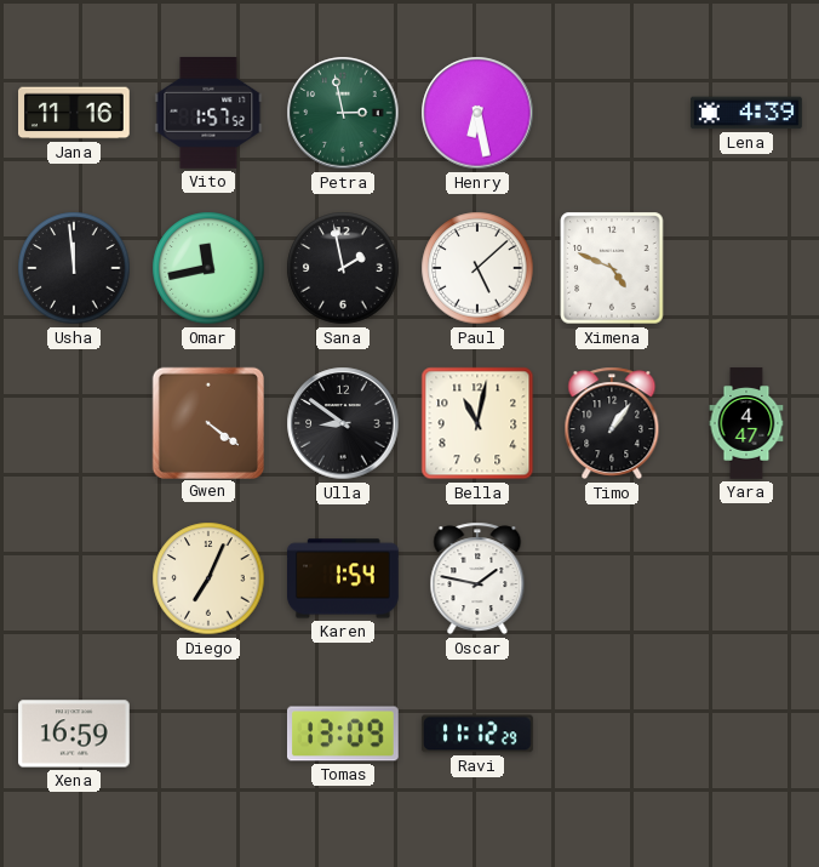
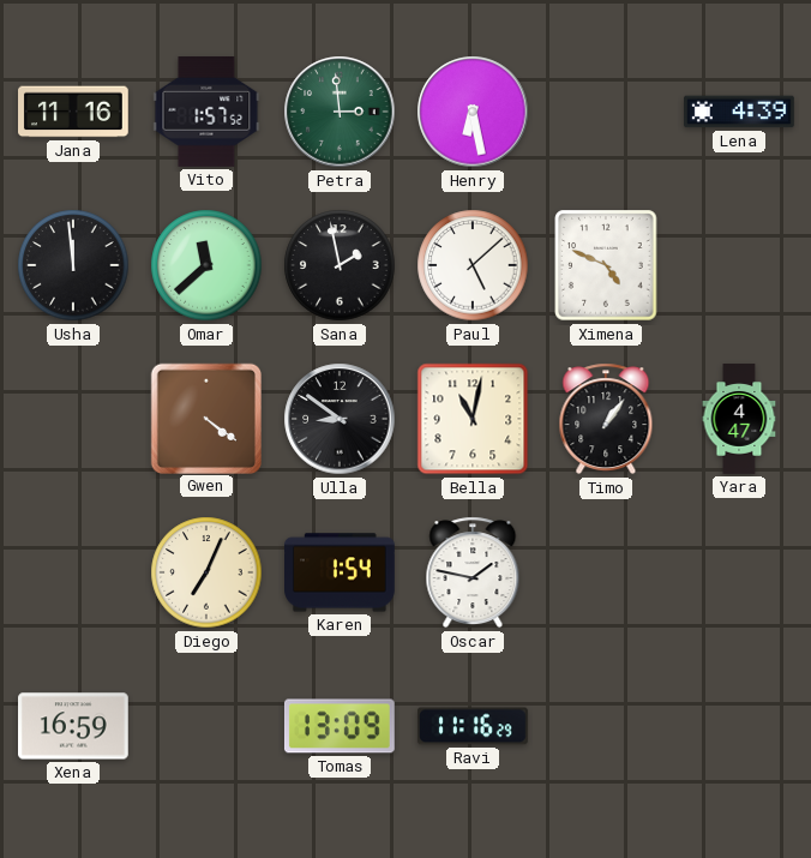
Petra: 2:58 -> 2:59 (340, 112)
Omar: 11:43 -> 11:38 (206, 265)
Ravi: 11:12 -> 11:16 (473, 726)
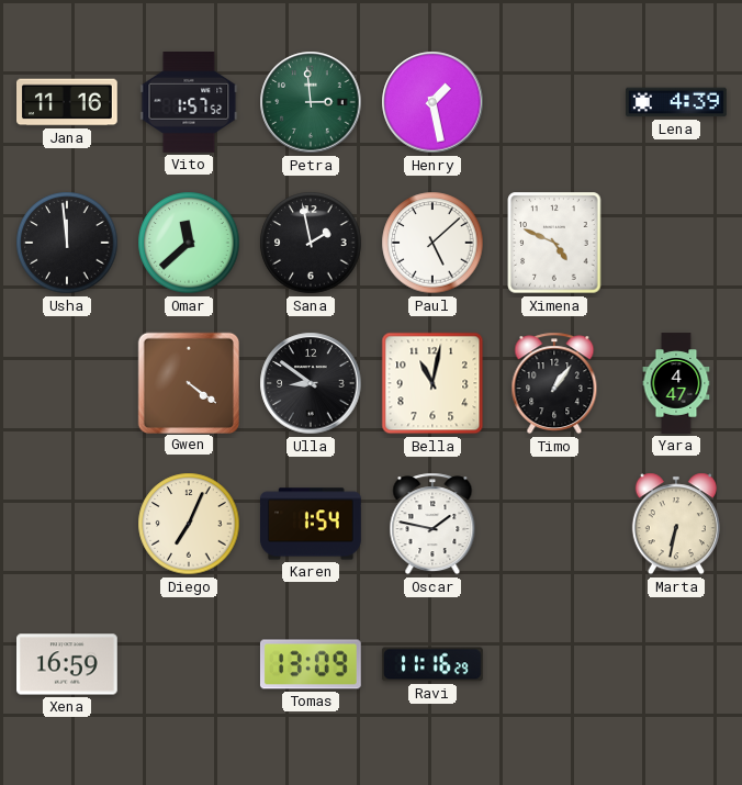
Henry: 6:28 -> 1:28 (432, 102)
Marta: none -> 6:32 (676, 524)
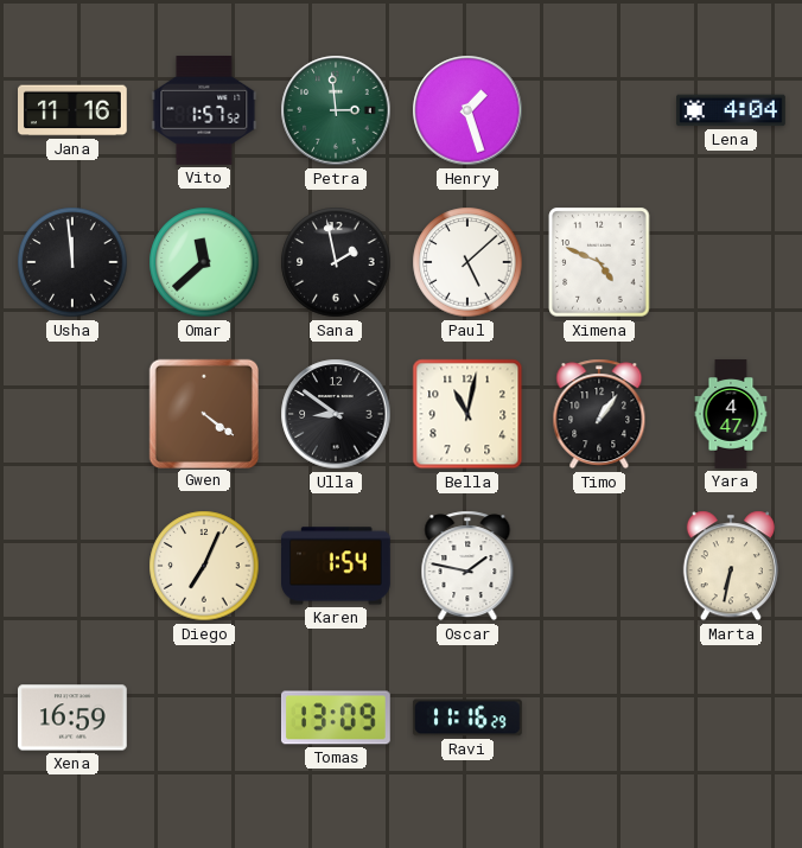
Henry: 1:28 -> 1:27 (467, 110)
Lena: 4:39 -> 4:04 (732, 110)
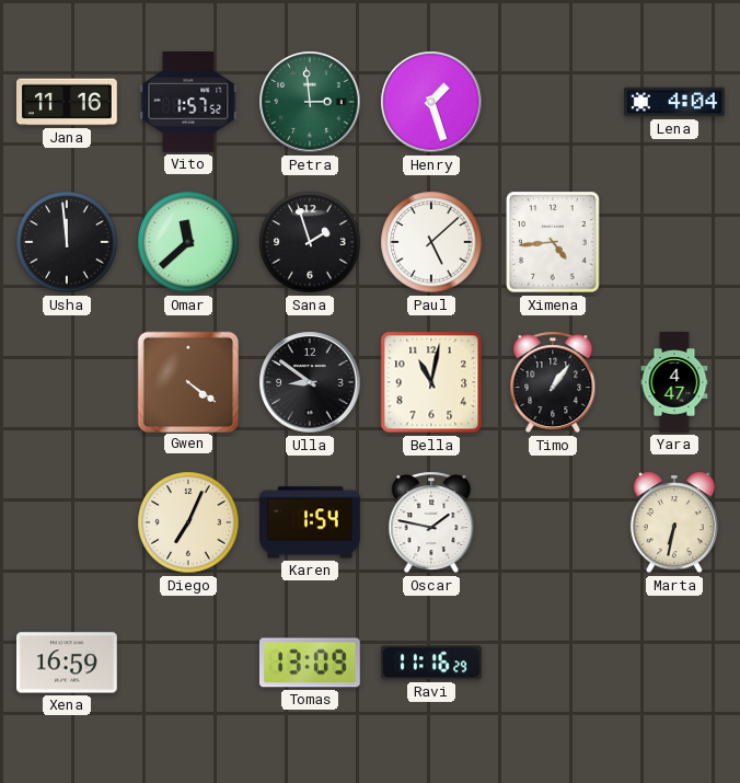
Sana: 1:58 -> 1:57 (310, 242)
Ximena: 4:49 -> 4:44 (553, 242)
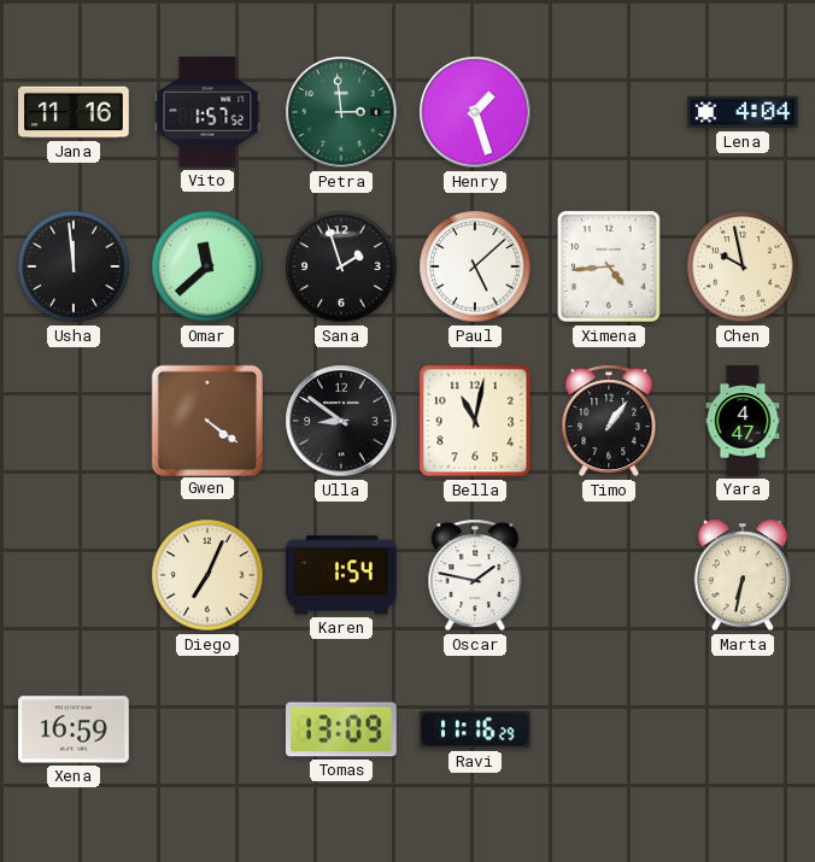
Chen: none -> 9:58 (743, 266)
